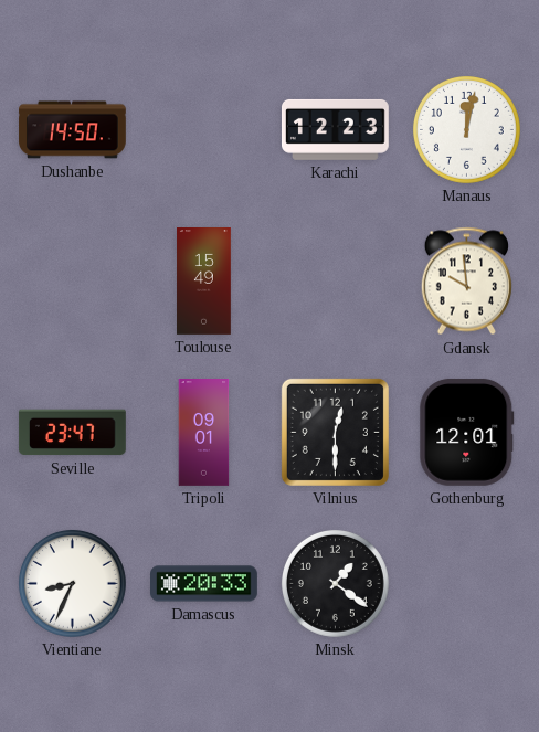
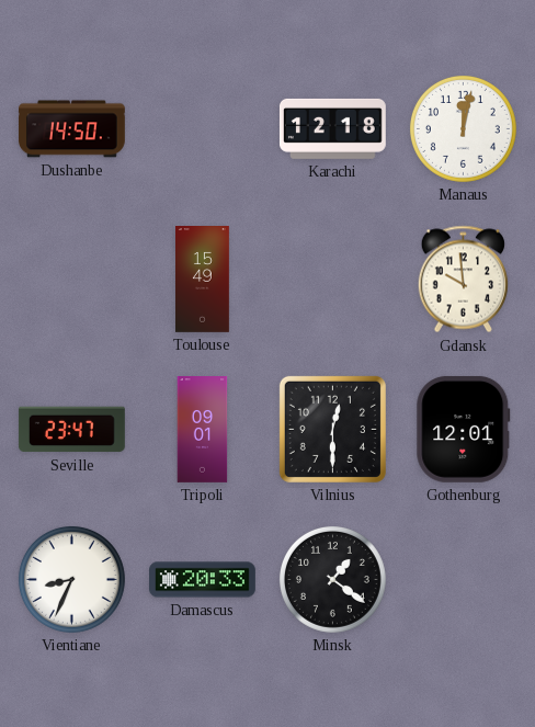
Karachi: 12:23 -> 12:18 (332, 128)
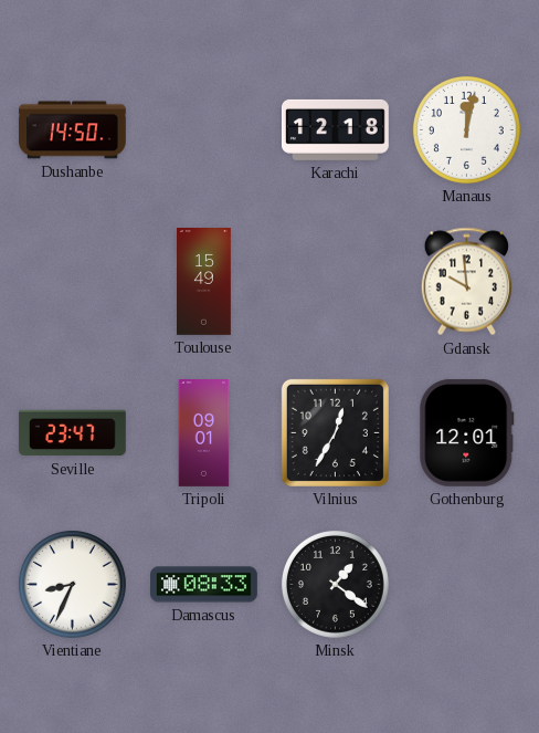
Vilnius: 12:30 -> 12:35 (335, 432)
Damascus: 20:33 -> 08:33 (204, 585)
